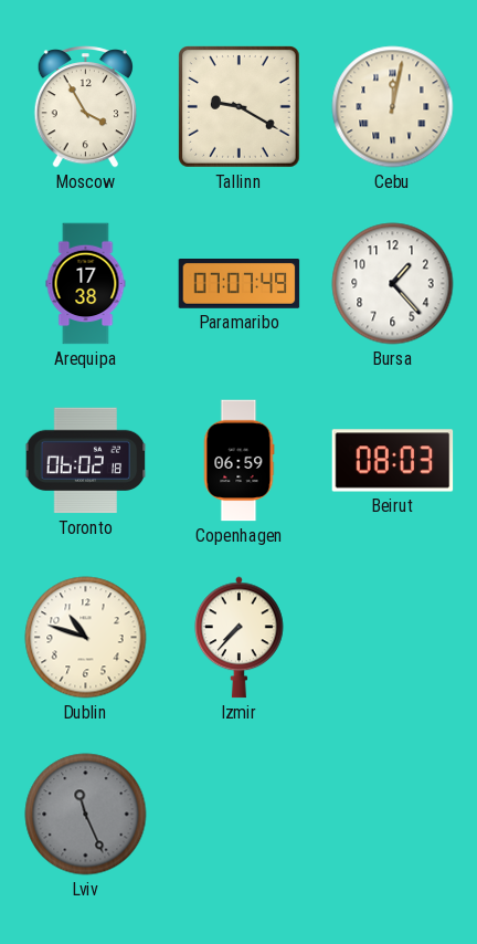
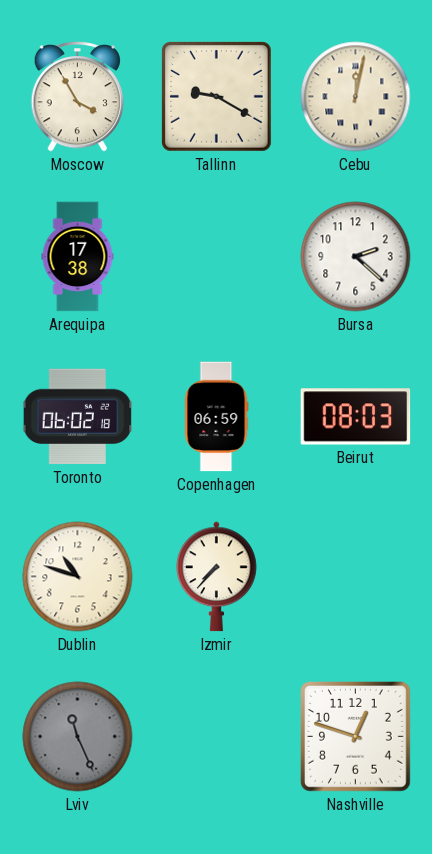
Paramaribo: 07:07 -> none (240, 284)
Bursa: 1:23 -> 2:22 (356, 257)
Nashville: none -> 12:48 (356, 737)
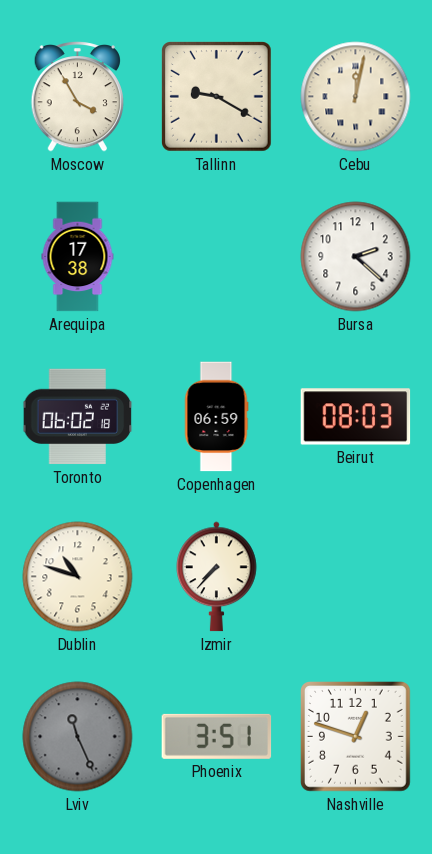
Phoenix: none -> 3:51 (217, 736)
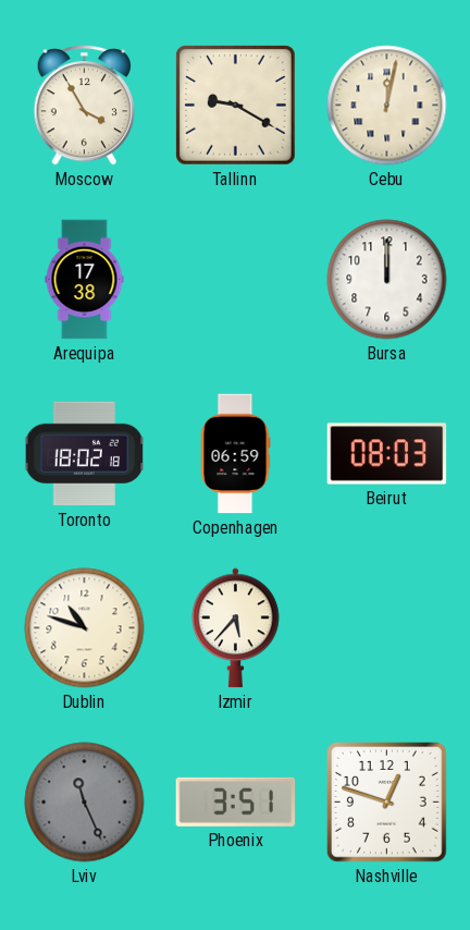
Bursa: 2:22 -> 12:00 (387, 280)
Toronto: 06:02 -> 18:02 (85, 454)
Izmir: 7:37 -> 5:37 (236, 628)
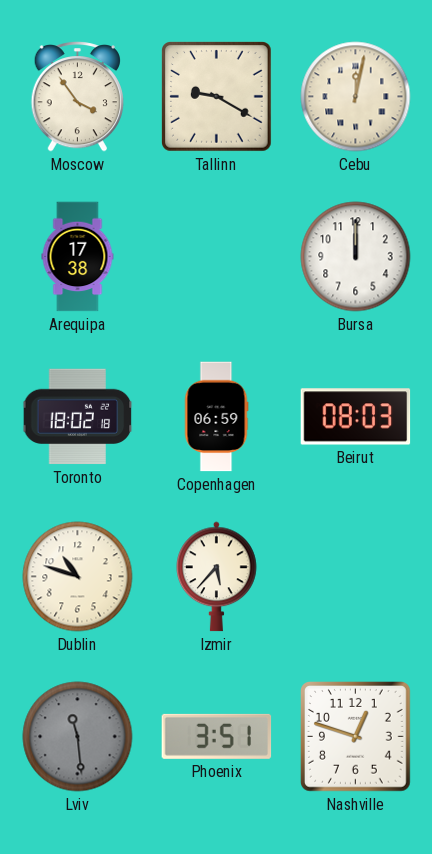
Moscow: 3:55 -> 3:54 (77, 97)
Lviv: 11:26 -> 11:29 (78, 737)
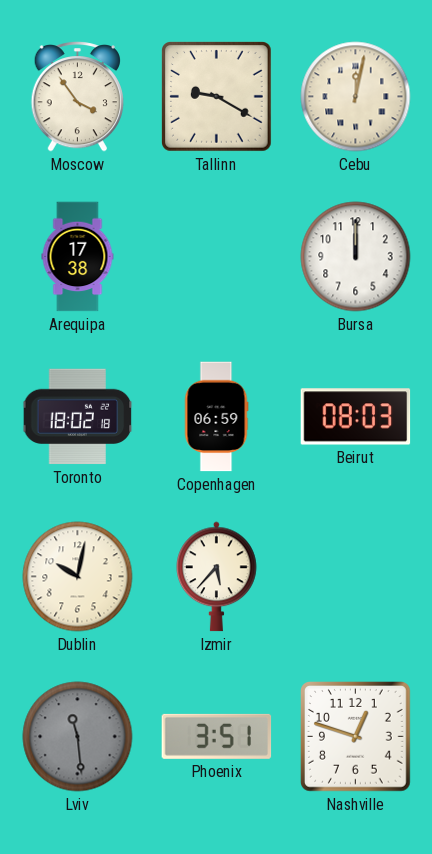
Dublin: 10:48 -> 10:02 (78, 577)
